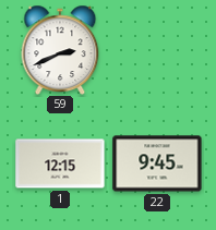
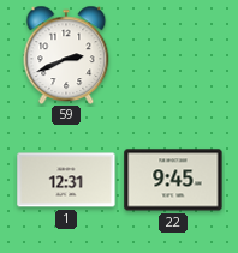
1: 12:15 -> 12:31 (66, 180)
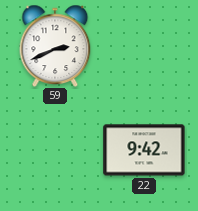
1: 12:31 -> none (66, 180)
22: 9:45 -> 9:42 (144, 150)
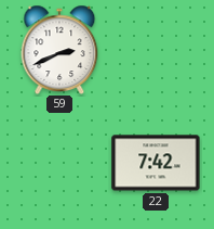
22: 9:42 -> 7:42 (156, 163)
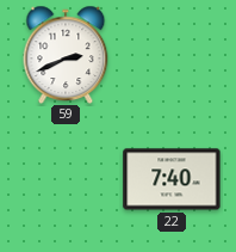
22: 7:42 -> 7:40 (172, 179)
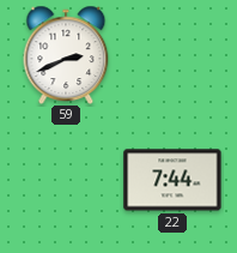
22: 7:40 -> 7:44 (172, 180)
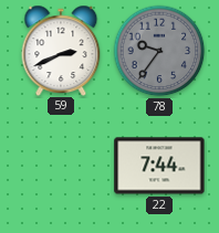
78: none -> 9:36 (159, 51)
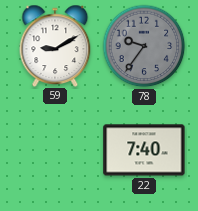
59: 2:41 -> 9:10 (55, 45)
22: 7:44 -> 7:40 (144, 150)
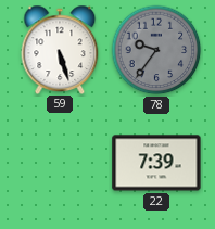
59: 9:10 -> 5:27 (60, 49)
22: 7:40 -> 7:39 (156, 163)
